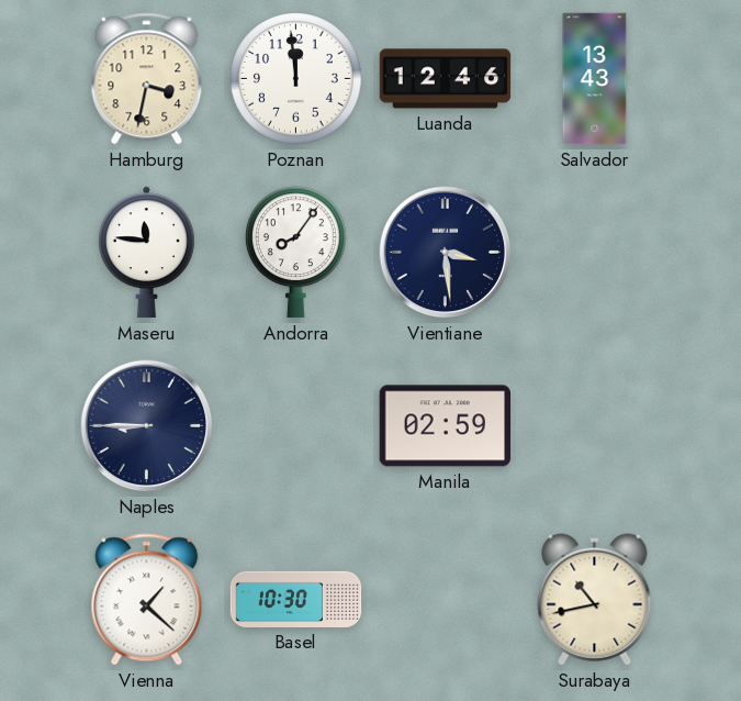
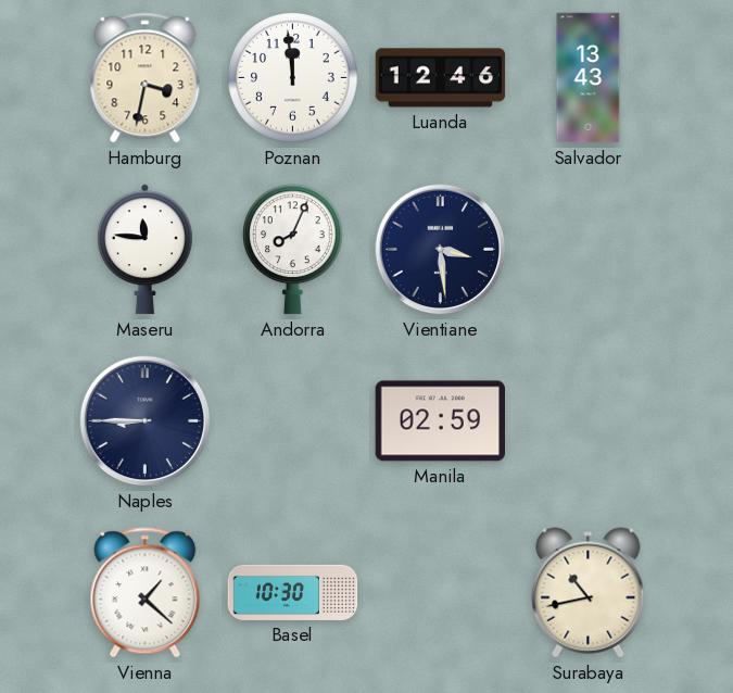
Andorra: 8:06 -> 8:04 (292, 250)
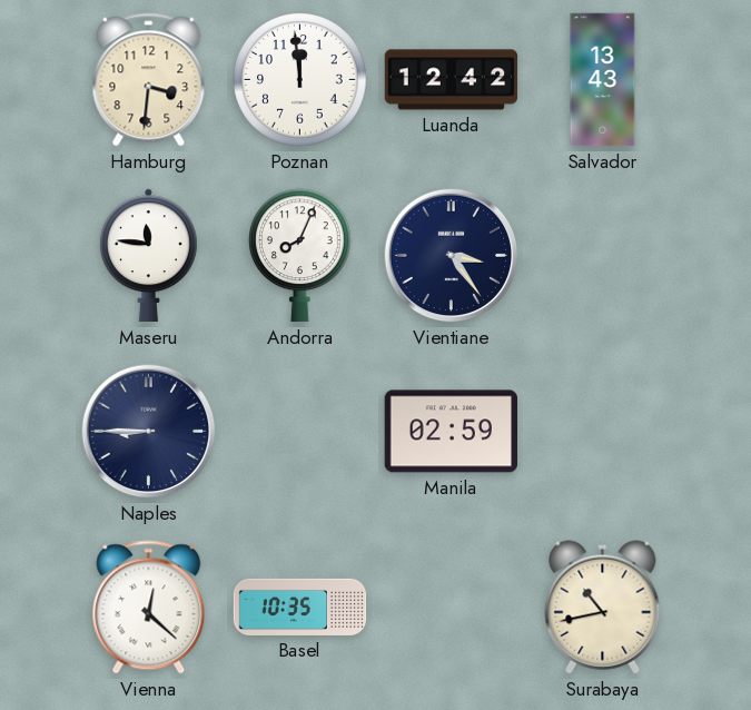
Hamburg: 3:32 -> 3:31 (149, 80)
Luanda: 12:46 -> 12:42 (452, 80)
Vientiane: 3:29 -> 3:24 (452, 256)
Vienna: 1:22 -> 12:22 (149, 608)
Basel: 10:30 -> 10:35 (300, 607)
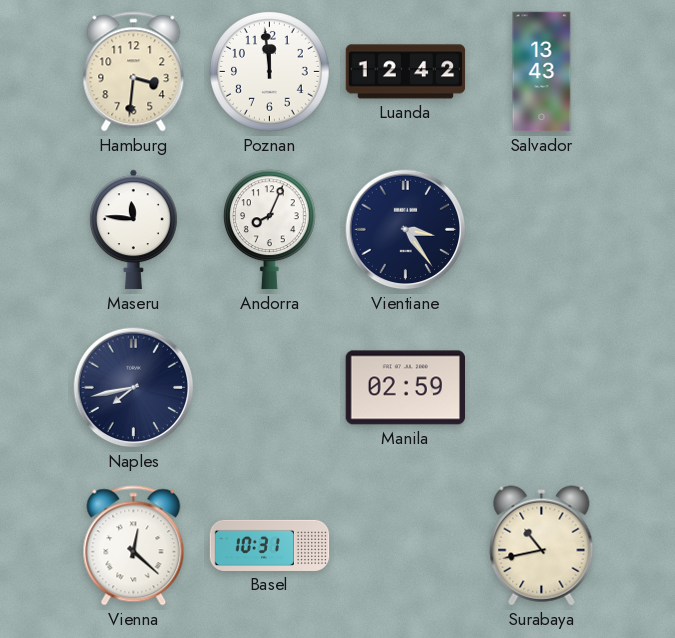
Naples: 8:45 -> 7:43 (134, 388)
Basel: 10:35 -> 10:31 (270, 545)
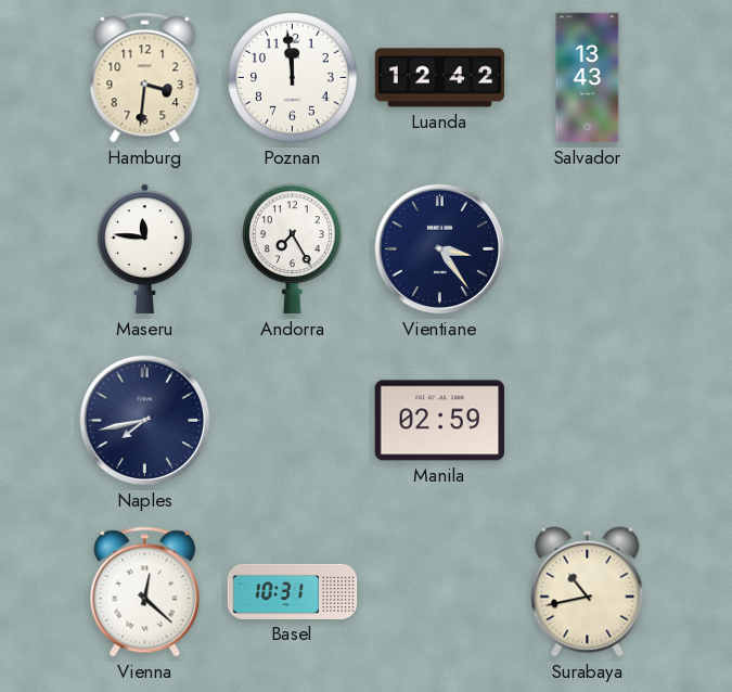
Andorra: 8:04 -> 7:25 (292, 249)
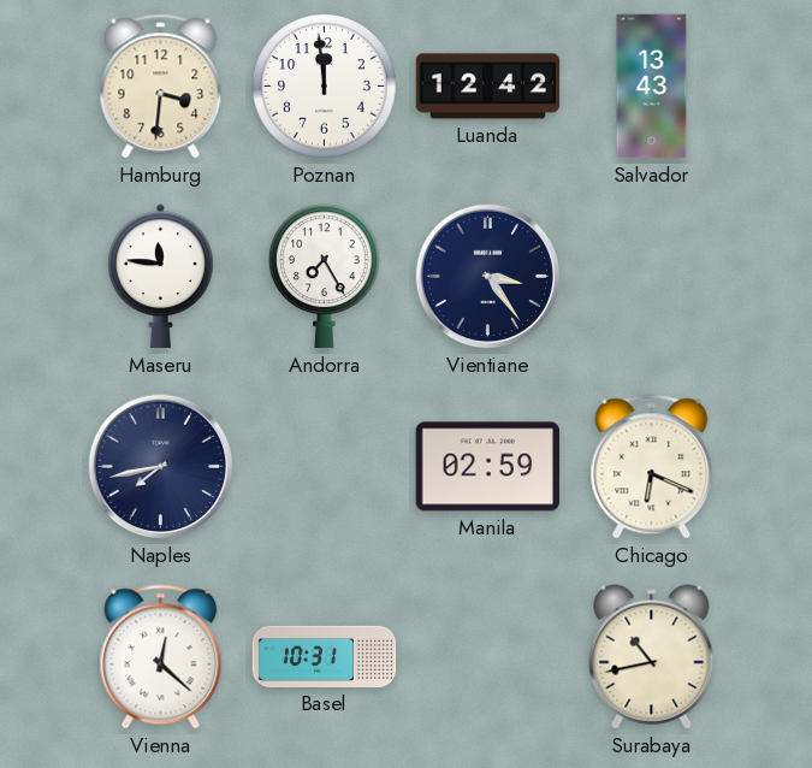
Chicago: none -> 6:19 (652, 467)
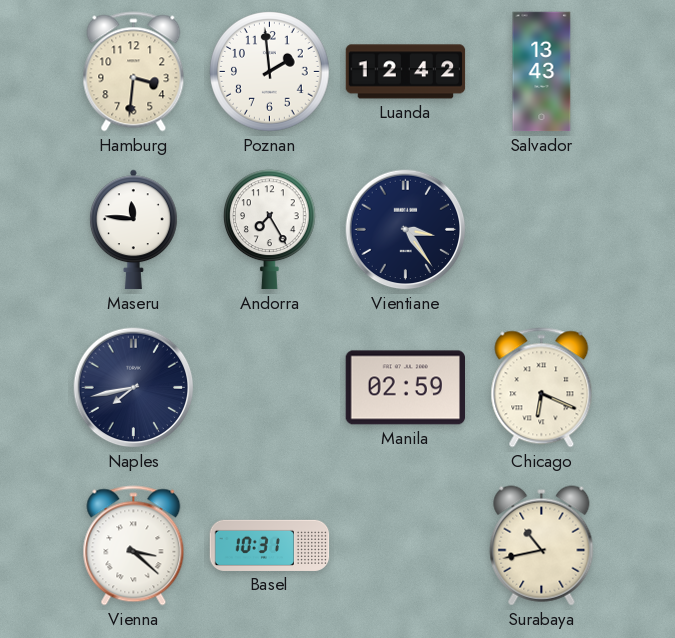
Poznan: 11:59 -> 1:59 (270, 72)
Vienna: 12:22 -> 3:22 (134, 546)
